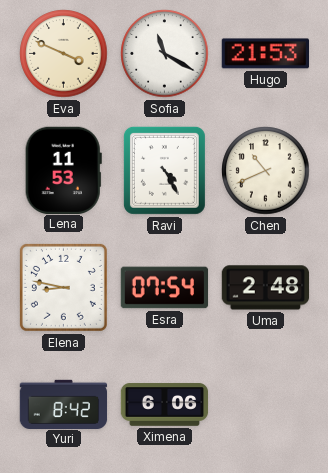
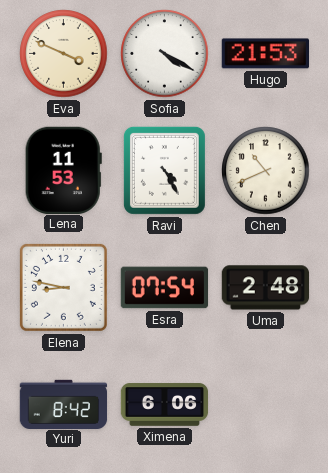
Sofia: 11:20 -> 4:20 (165, 54)
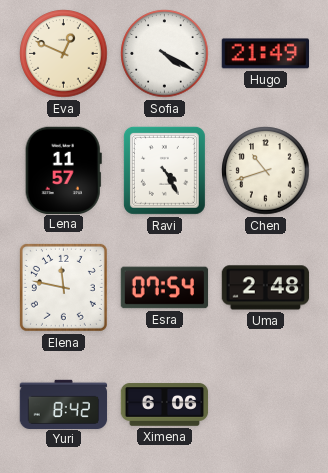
Eva: 3:49 -> 12:49 (64, 54)
Hugo: 21:53 -> 21:49 (265, 54)
Lena: 11:53 -> 11:57 (63, 170)
Chen: 10:41 -> 10:42 (266, 171)
Elena: 8:47 -> 11:47 (63, 287)
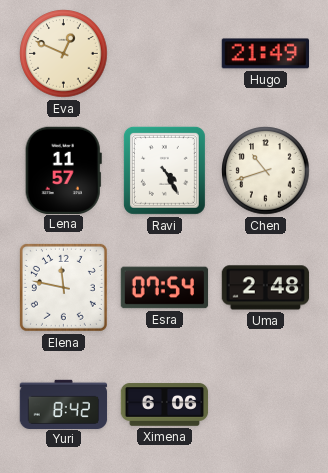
Sofia: 4:20 -> none (165, 54)
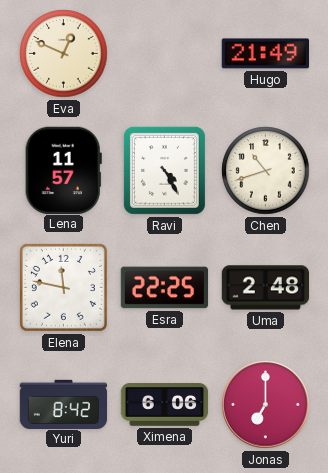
Esra: 07:54 -> 22:25 (165, 288)
Jonas: none -> 7:00 (266, 405)
